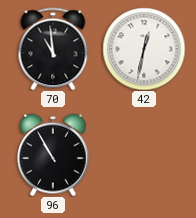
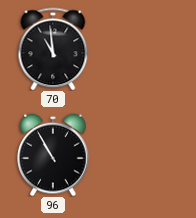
42: 12:32 -> none (144, 49)
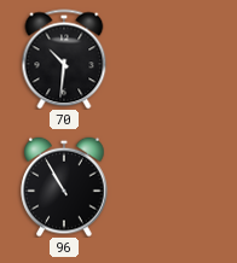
70: 10:59 -> 10:31 (64, 59)
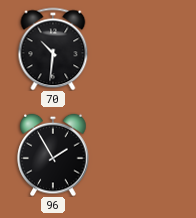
96: 10:55 -> 1:55 (53, 155)
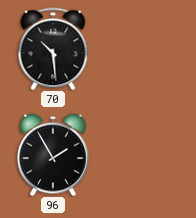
70: 10:31 -> 10:29 (53, 49)
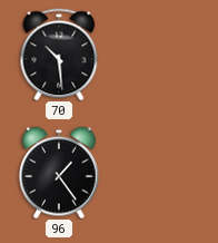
96: 1:55 -> 1:24 (59, 173)
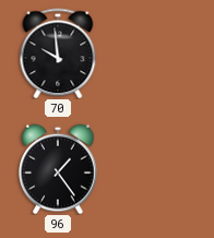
70: 10:29 -> 9:59 (58, 53)
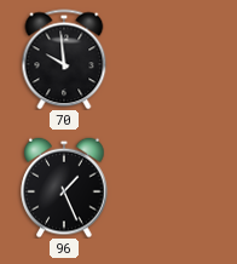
96: 1:24 -> 1:26 (64, 188)
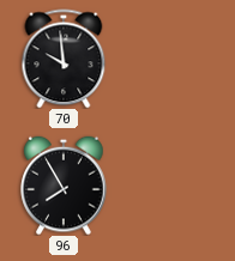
96: 1:26 -> 7:55 (64, 186)
